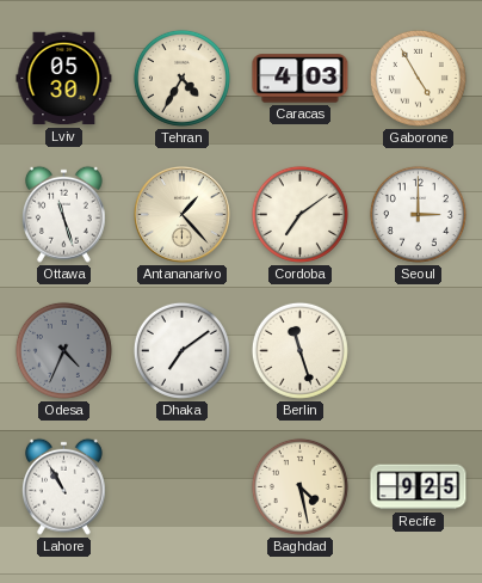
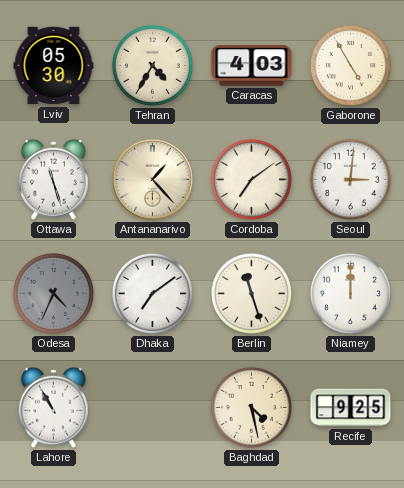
Seoul: 3:00 -> 3:01 (350, 179)
Niamey: none -> 12:00 (350, 293)
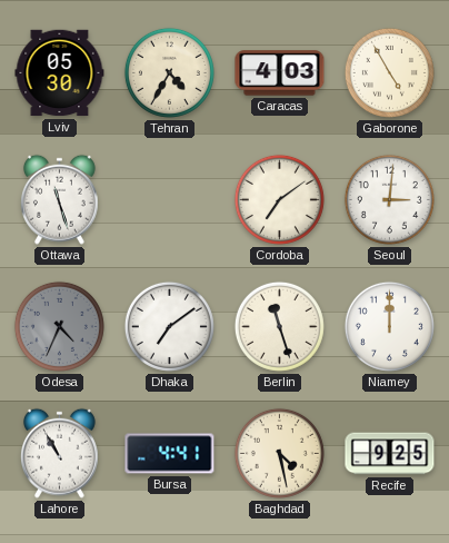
Antananarivo: 1:23 -> none (153, 180)
Bursa: none -> 4:41 (170, 454)
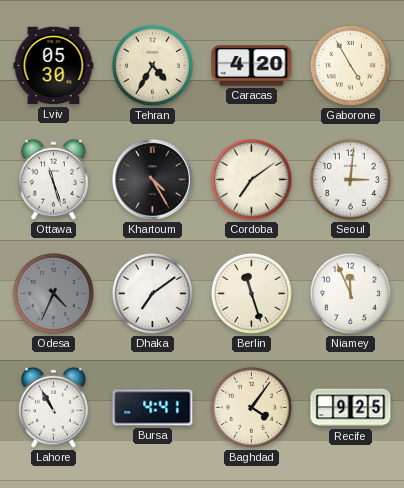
Caracas: 4:03 -> 4:20 (252, 66)
Khartoum: none -> 4:25 (153, 180)
Niamey: 12:00 -> 11:56 (350, 293)
Baghdad: 4:28 -> 4:06 (251, 407)
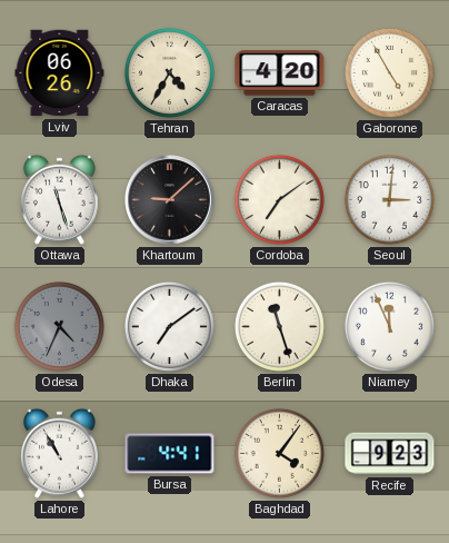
Lviv: 05:30 -> 06:26 (60, 73)
Khartoum: 4:25 -> 9:08 (170, 200)
Recife: 9:25 -> 9:23 (390, 454)
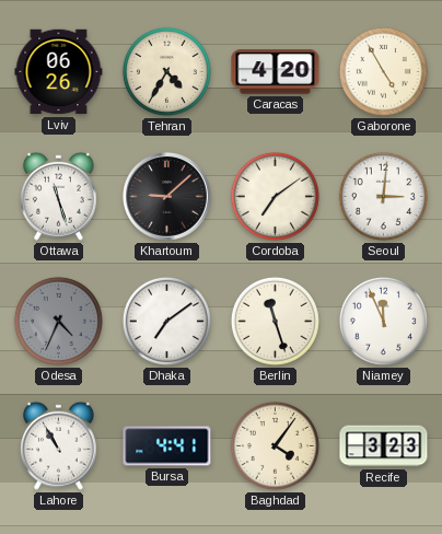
Recife: 9:23 -> 3:23 (384, 446)
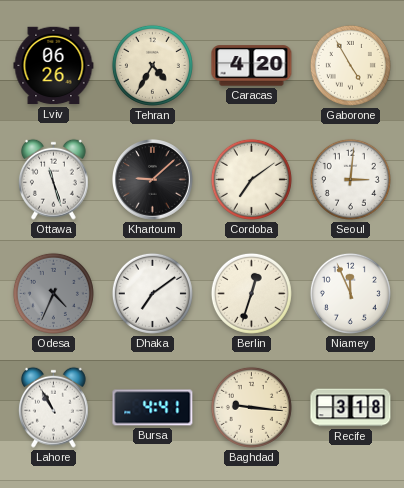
Berlin: 11:27 -> 12:33 (251, 293)
Baghdad: 4:06 -> 9:16 (251, 407)
Recife: 3:23 -> 3:18 (351, 408)
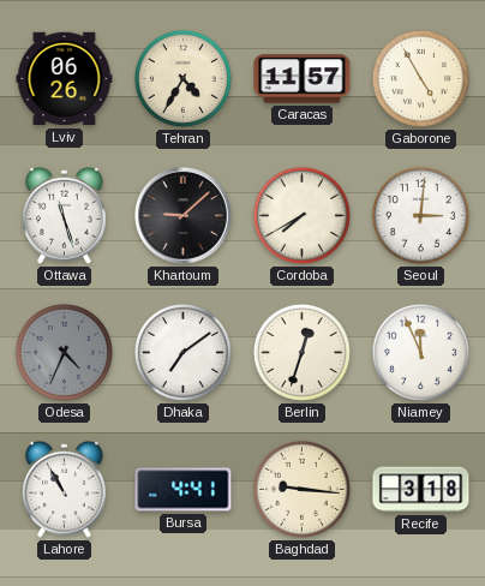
Caracas: 4:20 -> 11:57 (303, 79)
Cordoba: 7:09 -> 7:40 (301, 215)
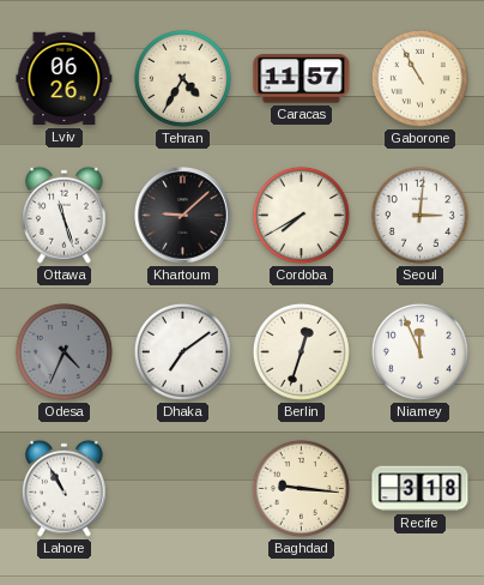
Gaborone: 4:55 -> 10:55 (419, 78)
Bursa: 4:41 -> none (184, 490)
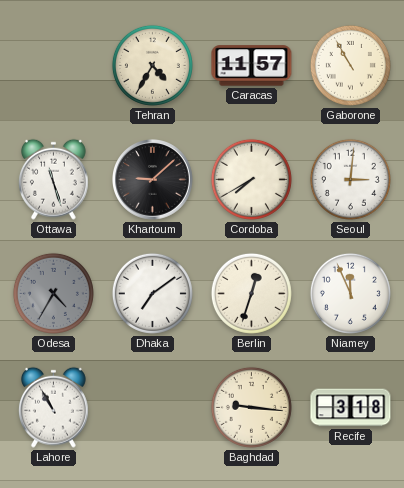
Lviv: 06:26 -> none (65, 79)
Odesa: 4:34 -> 4:35 (53, 293)
